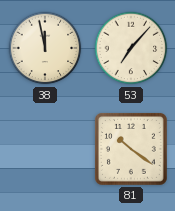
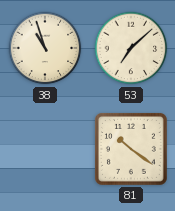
38: 11:58 -> 10:57 (45, 48)
53: 7:07 -> 7:08 (131, 48)
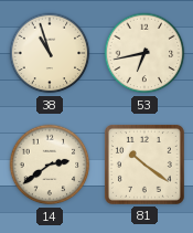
53: 7:08 -> 6:43 (144, 53)
14: none -> 2:39 (50, 165)
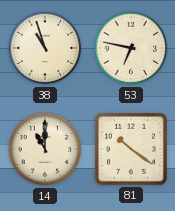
53: 6:43 -> 6:47 (131, 48)
14: 2:39 -> 11:00 (45, 149)
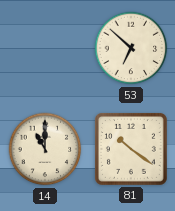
38: 10:57 -> none (45, 48)
53: 6:47 -> 6:52 (131, 48)
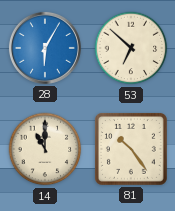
28: none -> 6:05 (45, 48)
81: 10:21 -> 10:24 (131, 149)
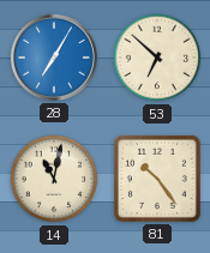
28: 6:05 -> 7:05 (54, 58)
14: 11:00 -> 11:02 (54, 179)
